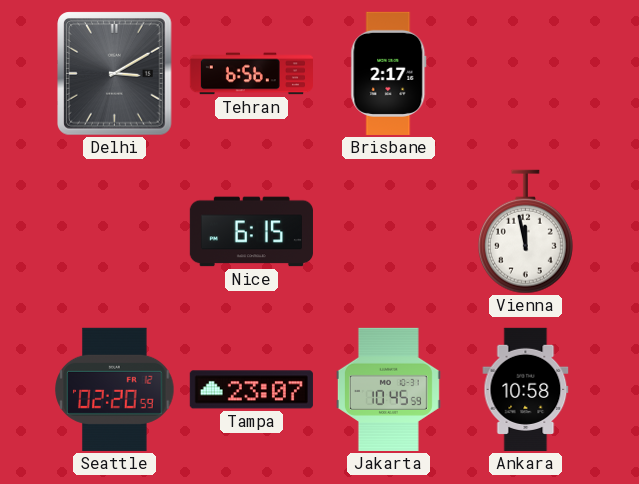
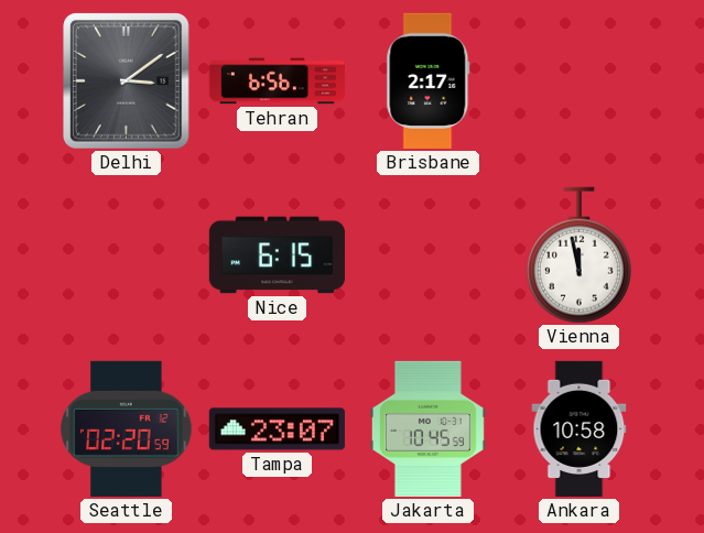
Delhi: 3:10 -> 3:09 (127, 81)
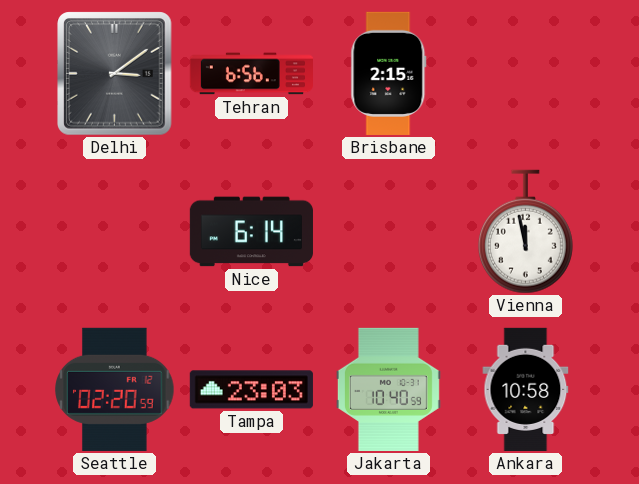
Brisbane: 2:17 -> 2:15 (389, 73)
Nice: 6:15 -> 6:14 (251, 232)
Tampa: 23:07 -> 23:03 (251, 390)
Jakarta: 10:45 -> 10:40 (388, 389)
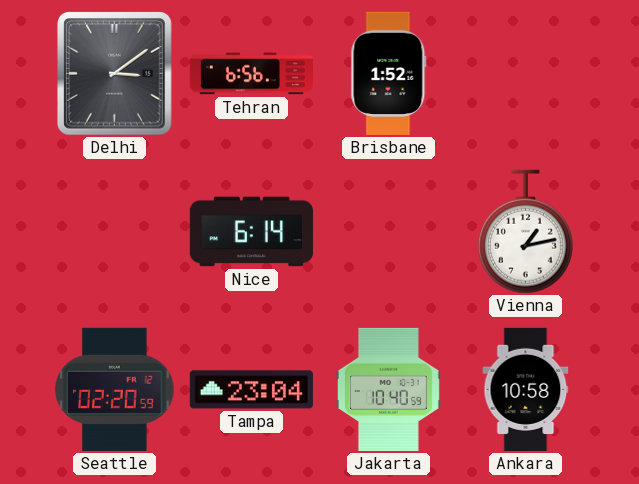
Brisbane: 2:15 -> 1:52 (389, 73)
Vienna: 11:58 -> 1:13 (525, 232)
Tampa: 23:03 -> 23:04 (251, 390)
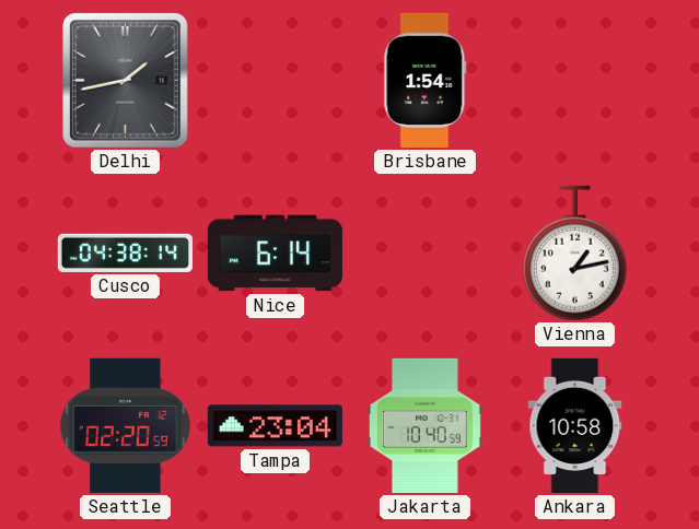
Delhi: 3:09 -> 1:43 (126, 81)
Tehran: 6:56 -> none (251, 74)
Brisbane: 1:52 -> 1:54 (426, 80)
Cusco: none -> 04:38 (125, 252)
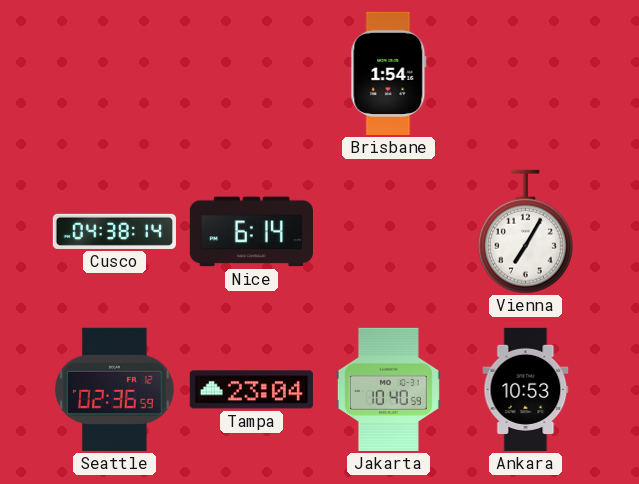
Delhi: 1:43 -> none (126, 81)
Vienna: 1:13 -> 7:05 (525, 232)
Seattle: 02:20 -> 02:36 (115, 389)
Ankara: 10:58 -> 10:53 (526, 389)
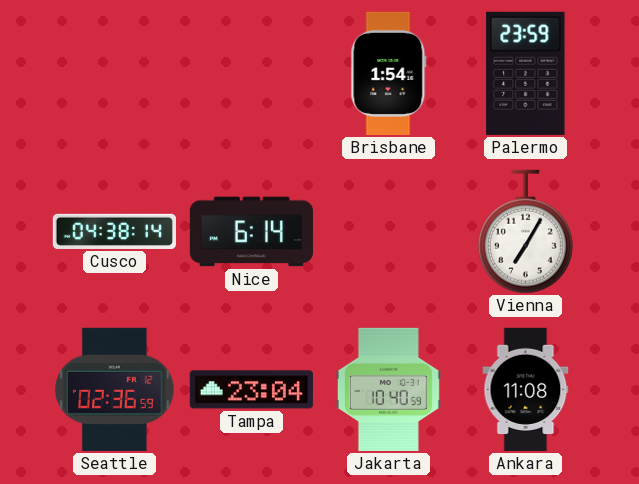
Palermo: none -> 23:59 (526, 73)
Ankara: 10:53 -> 11:08 (526, 389)
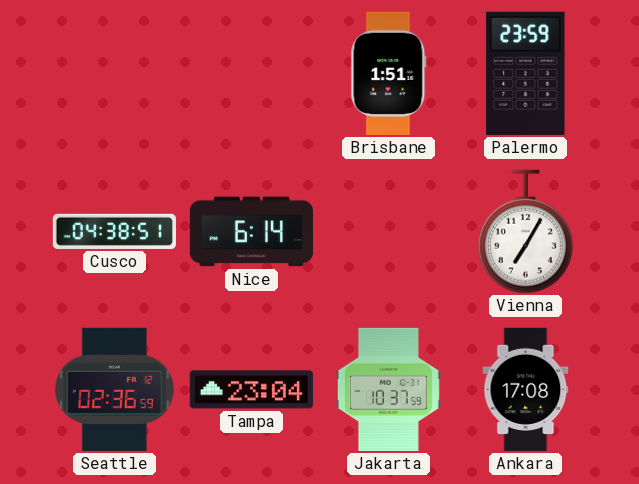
Brisbane: 1:54 -> 1:51 (389, 73)
Cusco: 04:38:14 -> 04:38:51 (114, 231)
Jakarta: 10:40 -> 10:37 (388, 389)
Ankara: 11:08 -> 17:08 (526, 389)
